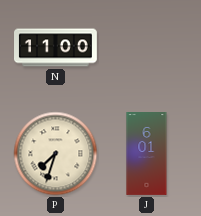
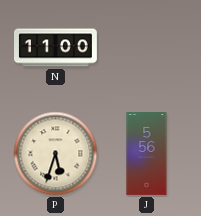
P: 7:33 -> 5:33 (56, 154)
J: 6:01 -> 5:56 (147, 154)
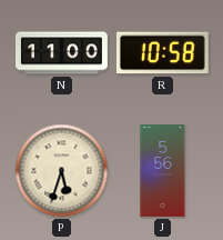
R: none -> 10:58 (162, 53)
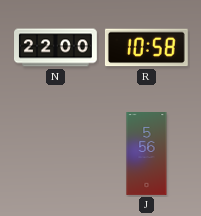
N: 11:00 -> 22:00 (56, 48)
P: 5:33 -> none (62, 171)
